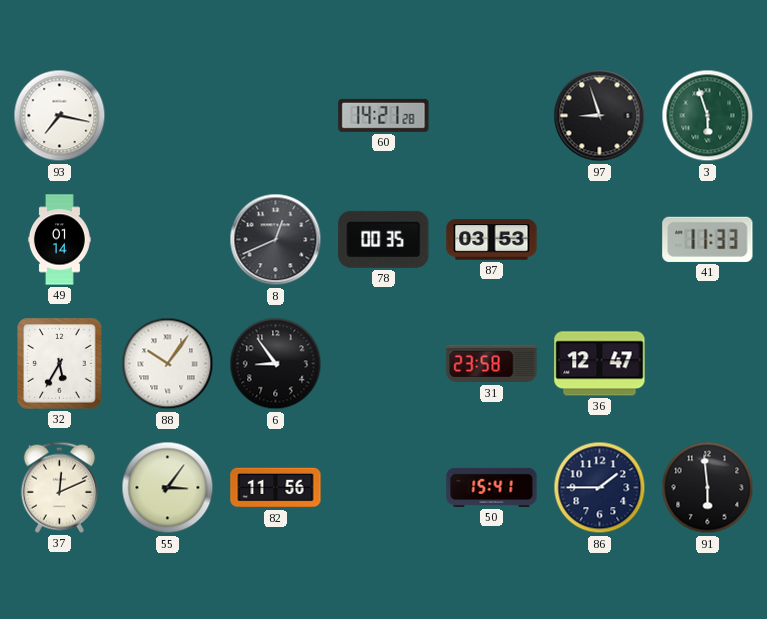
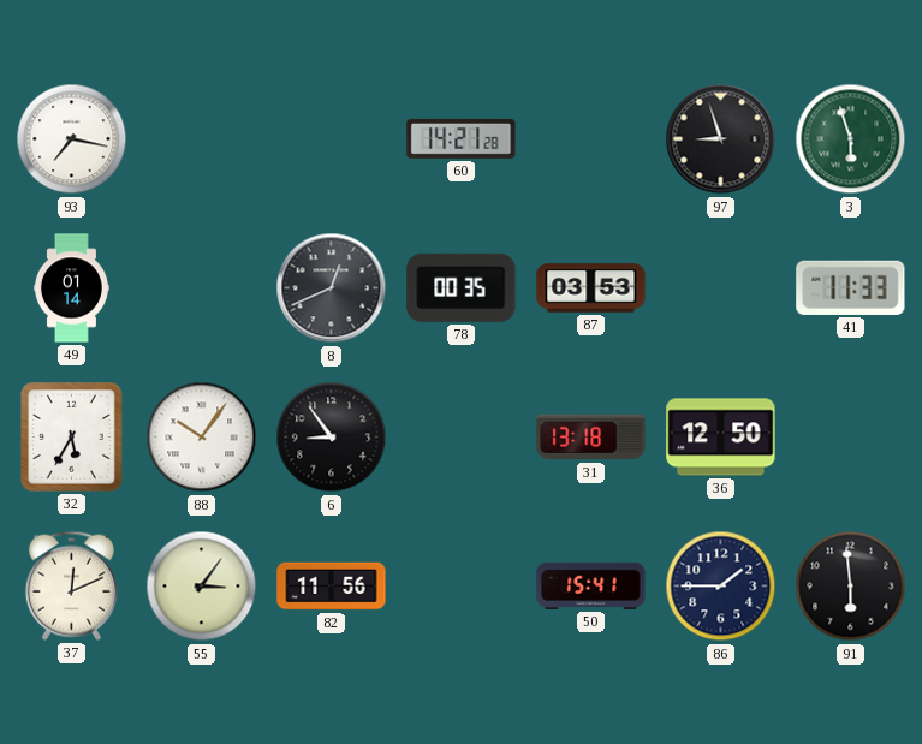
31: 23:58 -> 13:18 (591, 438)
36: 12:47 -> 12:50 (721, 438)
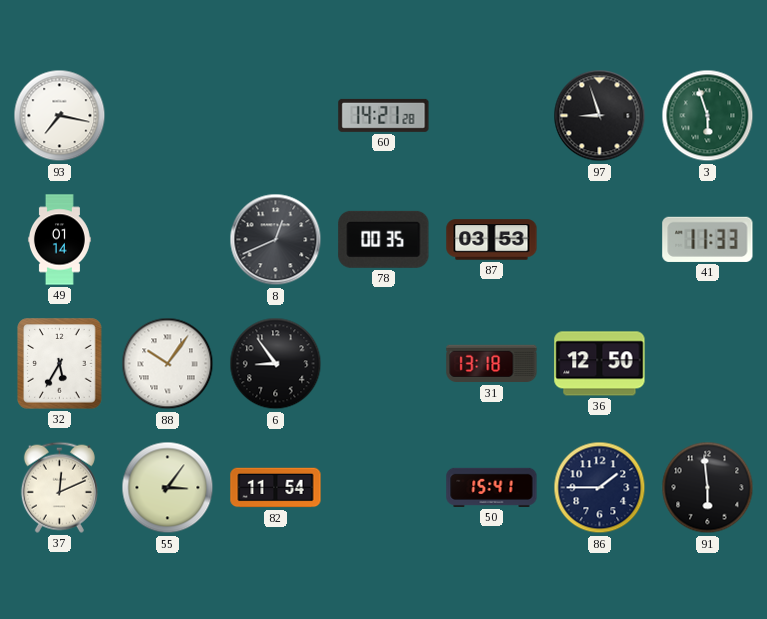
82: 11:56 -> 11:54 (276, 488)
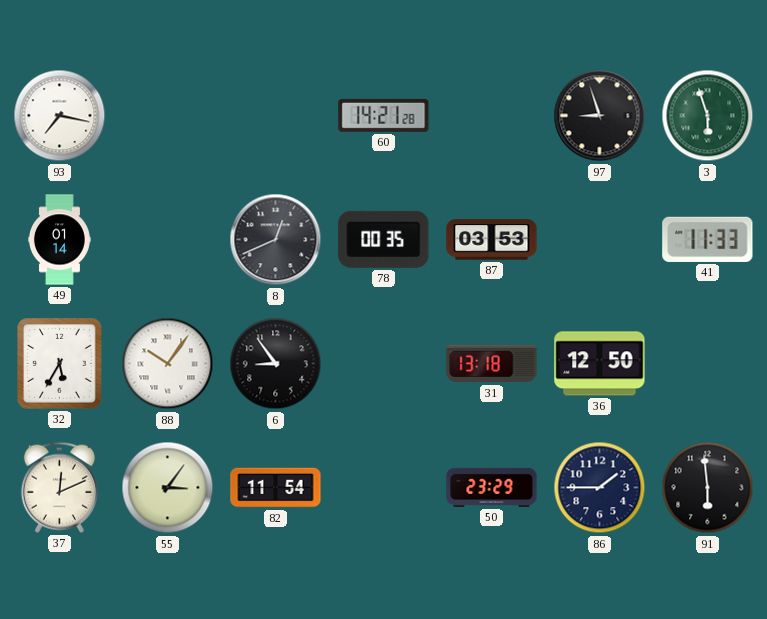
50: 15:41 -> 23:29 (492, 487)
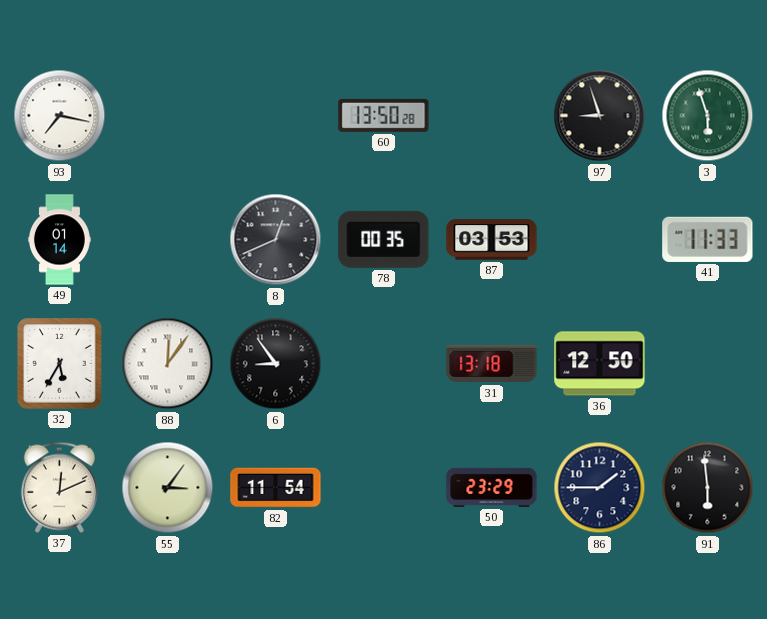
60: 14:21 -> 13:50 (384, 115)
88: 10:06 -> 12:06 (168, 364)
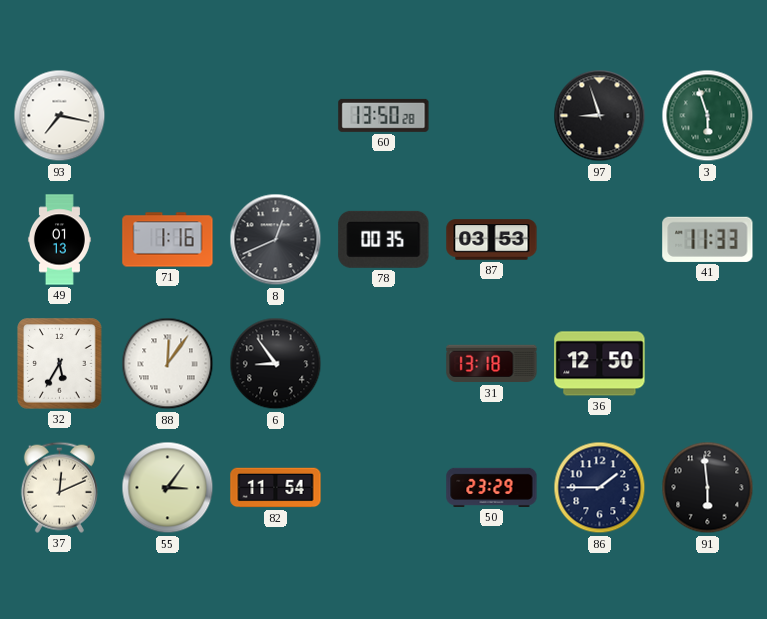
49: 01:14 -> 01:13 (59, 240)
71: none -> 1:16 (168, 240)
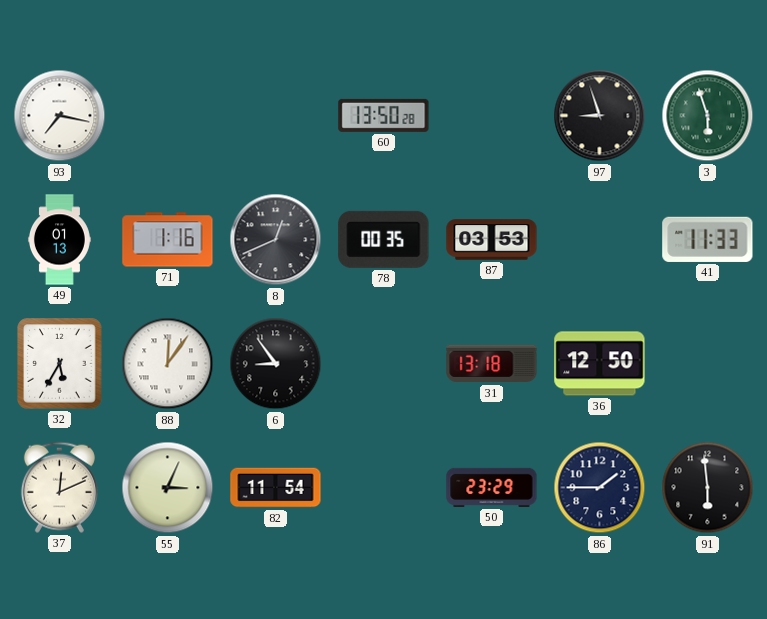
55: 3:06 -> 3:04 (168, 488)
